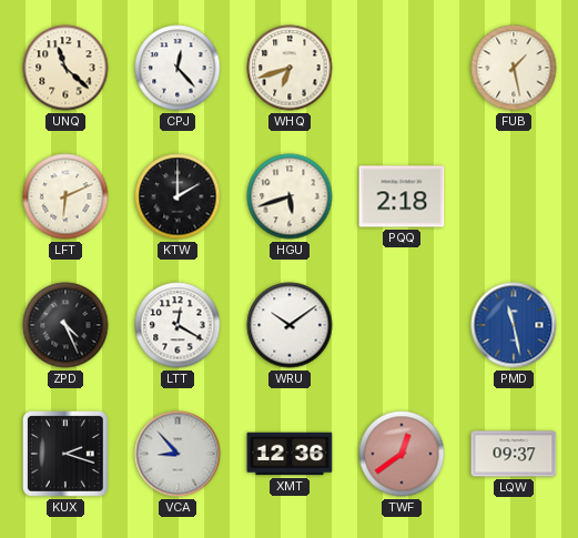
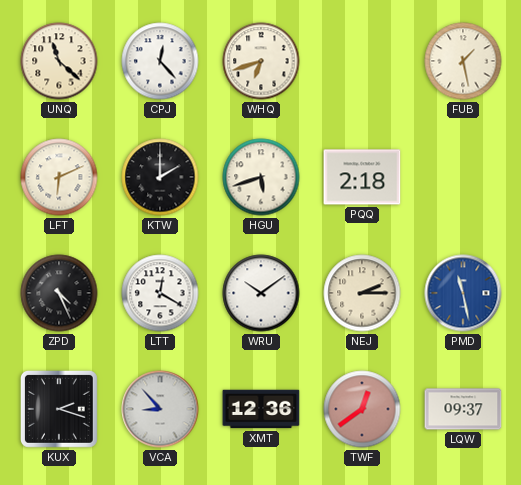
NEJ: none -> 2:15 (362, 293)
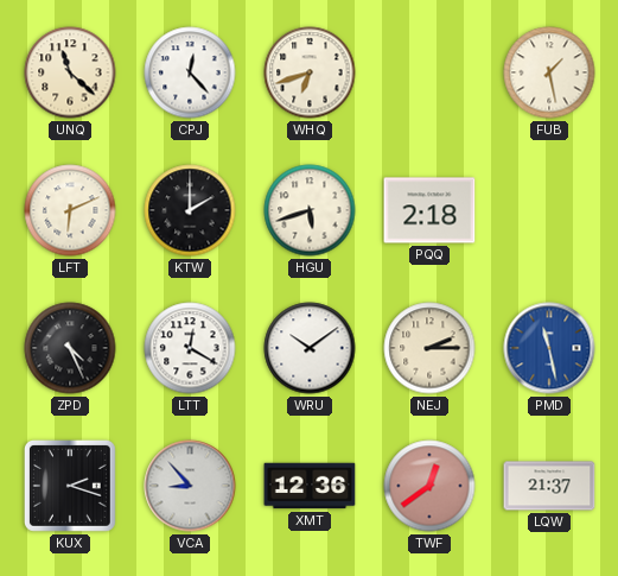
LQW: 09:37 -> 21:37 (549, 486)
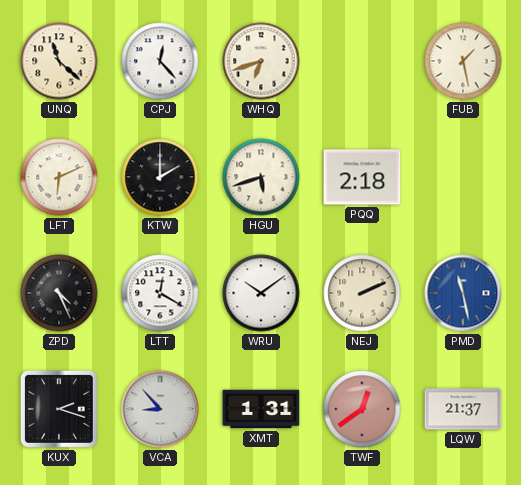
NEJ: 2:15 -> 2:11 (362, 293)
XMT: 12:36 -> 1:31 (261, 409)
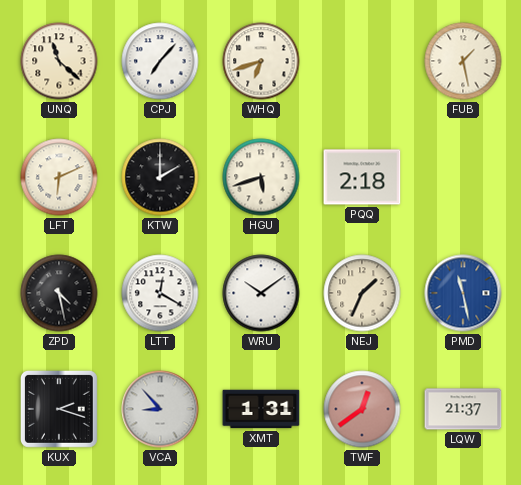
CPJ: 12:23 -> 7:07 (160, 61)
ZPD: 4:26 -> 4:28 (59, 293)
NEJ: 2:11 -> 1:34 (362, 293)
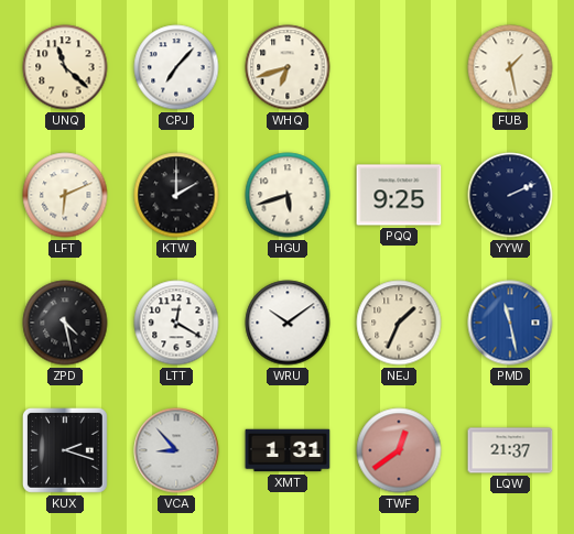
PQQ: 2:18 -> 9:25 (399, 195)
YYW: none -> 2:11 (510, 195)
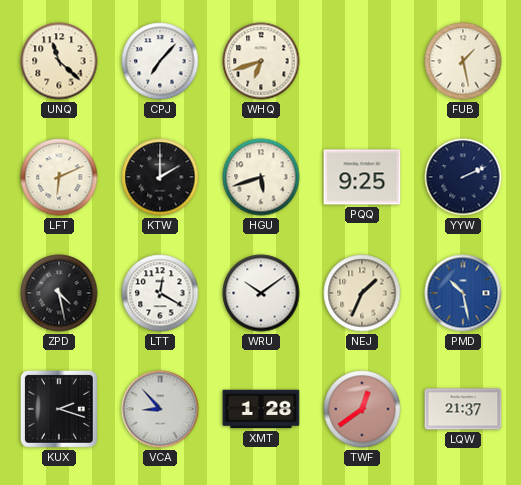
PMD: 11:28 -> 10:28 (463, 293)
XMT: 1:31 -> 1:28 (261, 409)
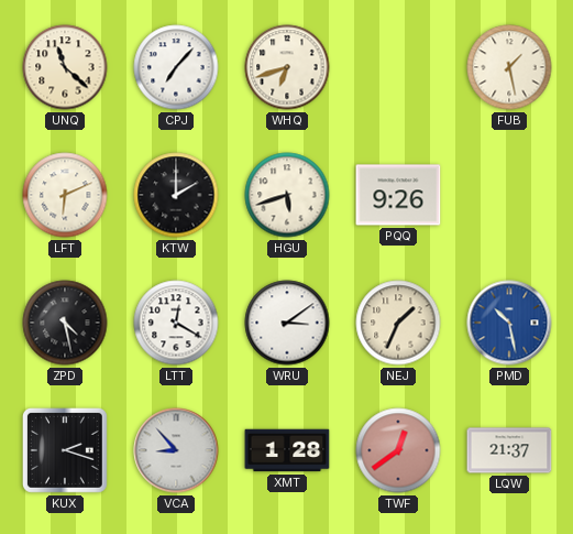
PQQ: 9:25 -> 9:26 (398, 195)
YYW: 2:11 -> none (463, 177)
WRU: 10:09 -> 3:09 (287, 323)
